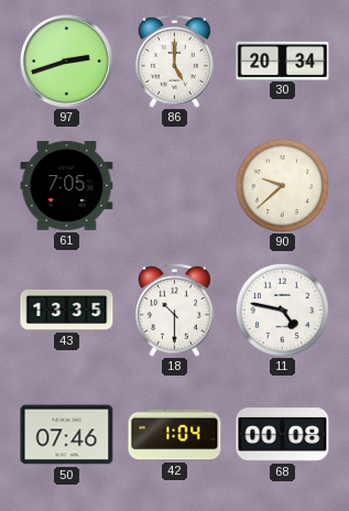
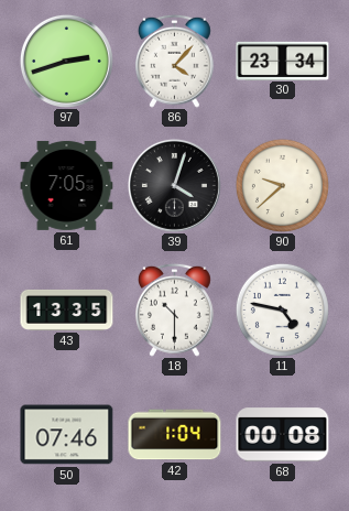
86: 5:00 -> 4:07 (174, 61)
30: 20:34 -> 23:34 (283, 61)
39: none -> 4:03 (174, 185)
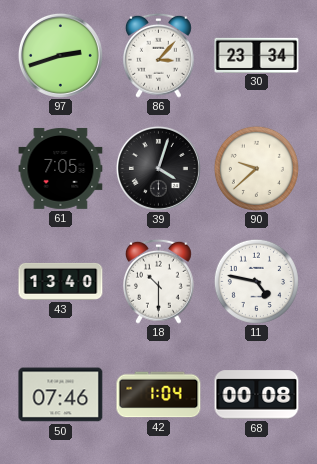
86: 4:07 -> 3:07 (158, 55)
43: 13:35 -> 13:40 (61, 281)
